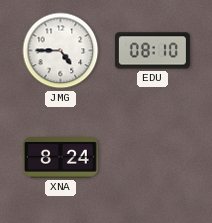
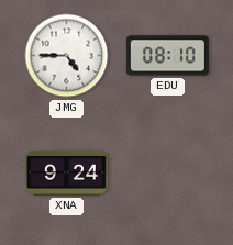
XNA: 8:24 -> 9:24 (66, 174)
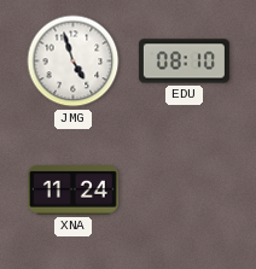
JMG: 4:45 -> 4:57 (74, 62)
XNA: 9:24 -> 11:24 (72, 191)
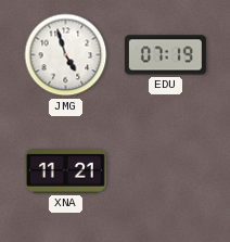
EDU: 08:10 -> 07:19 (165, 55)
XNA: 11:24 -> 11:21 (65, 171)
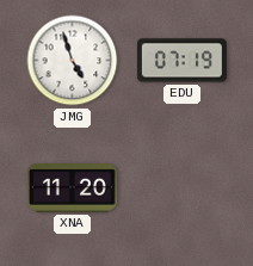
XNA: 11:21 -> 11:20 (72, 188)
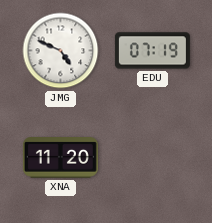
JMG: 4:57 -> 4:49 (61, 51)
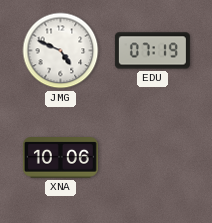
XNA: 11:20 -> 10:06 (60, 158)
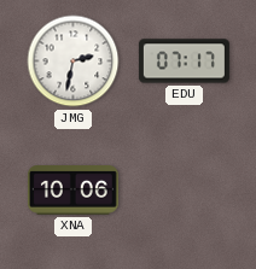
JMG: 4:49 -> 2:32 (74, 62)
EDU: 07:19 -> 07:17 (184, 62)
